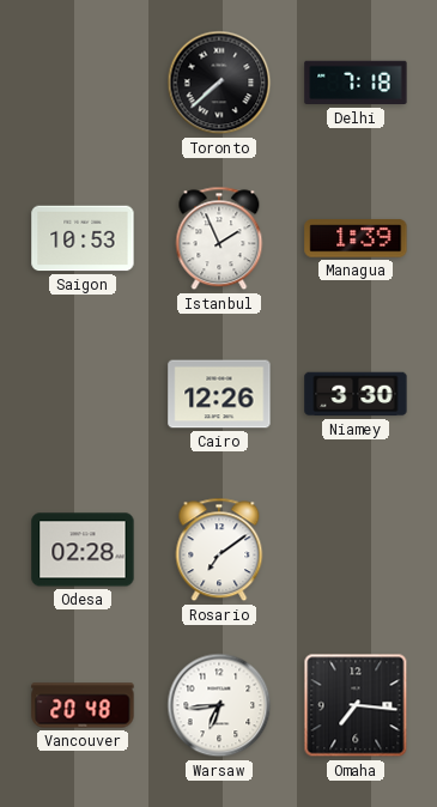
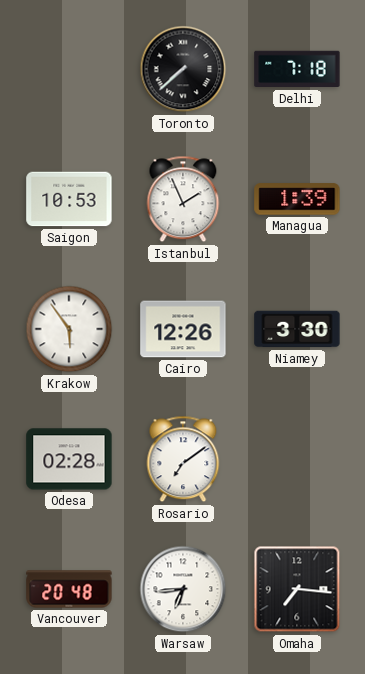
Krakow: none -> 5:54 (69, 329)
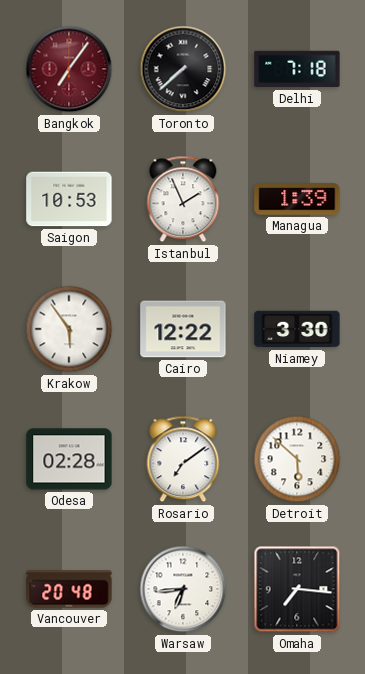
Bangkok: none -> 7:06 (69, 69)
Cairo: 12:26 -> 12:22 (183, 329)
Detroit: none -> 5:52 (297, 459)
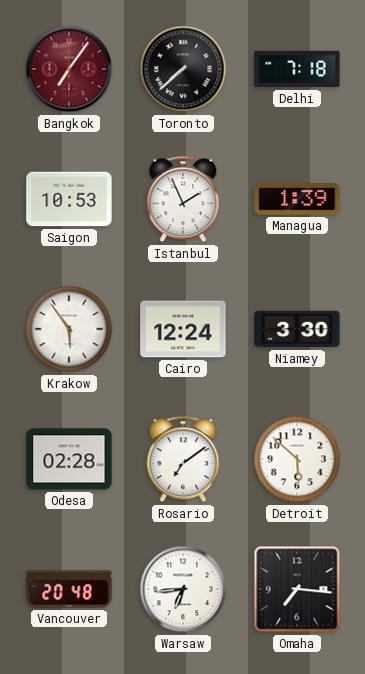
Cairo: 12:22 -> 12:24 (183, 329)
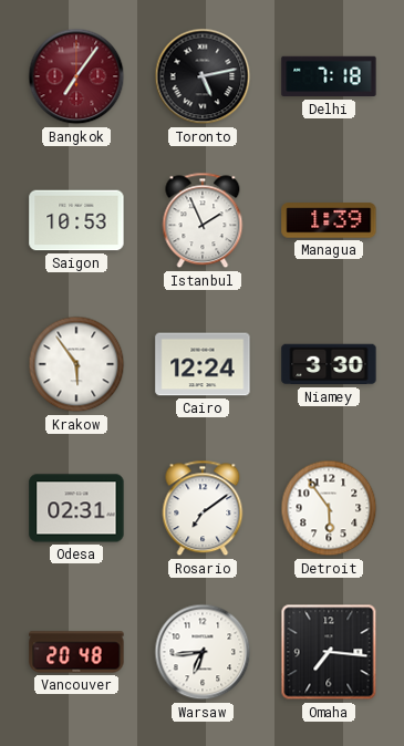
Toronto: 7:38 -> 5:13 (203, 76)
Odesa: 02:28 -> 02:31 (76, 508)
Detroit: 5:52 -> 5:54 (329, 508)
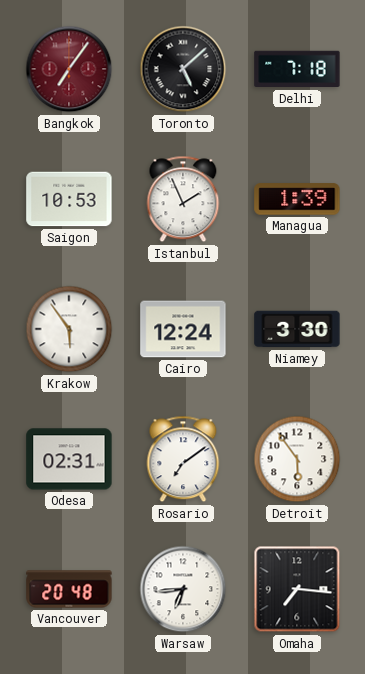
Toronto: 5:13 -> 5:08 (183, 69)
